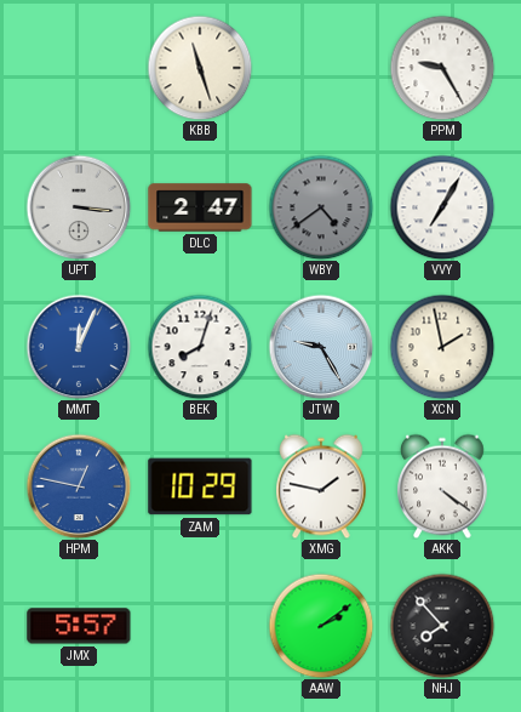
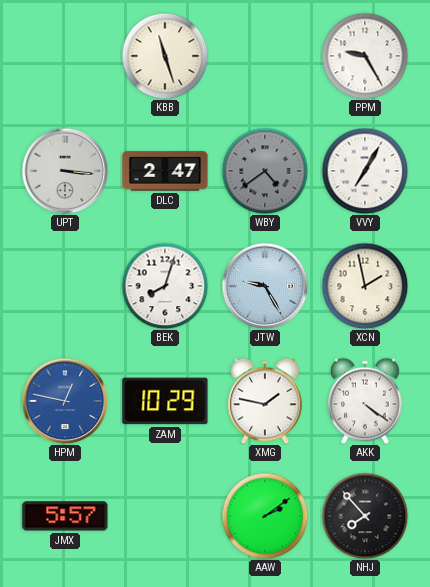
MMT: 12:04 -> none (79, 347)
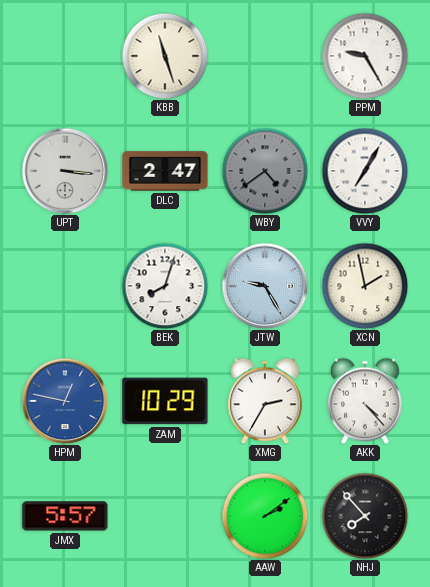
XMG: 1:47 -> 2:35 (266, 401)
AKK: 4:21 -> 4:23 (366, 401)
